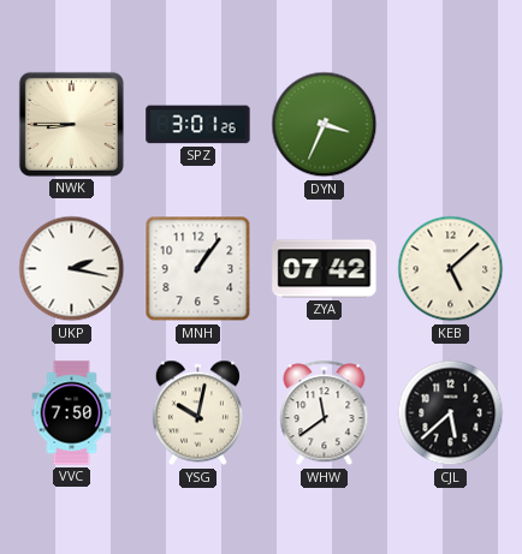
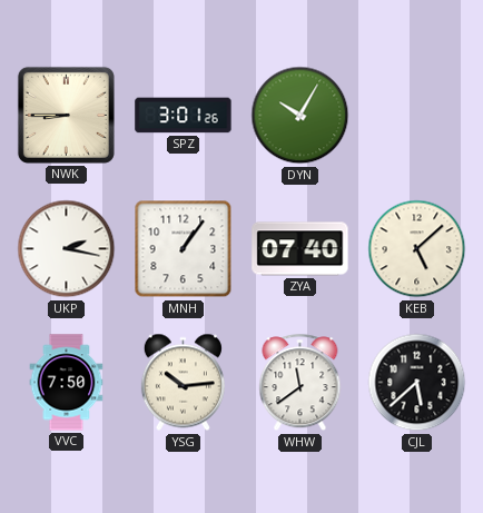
DYN: 3:34 -> 10:05 (300, 116)
ZYA: 07:42 -> 07:40 (300, 249)
YSG: 10:02 -> 10:14 (183, 383)
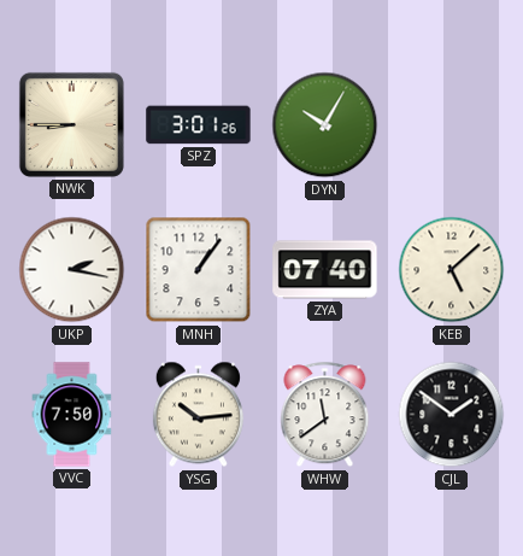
CJL: 5:38 -> 1:51 (452, 415)
